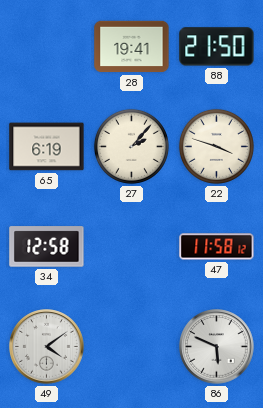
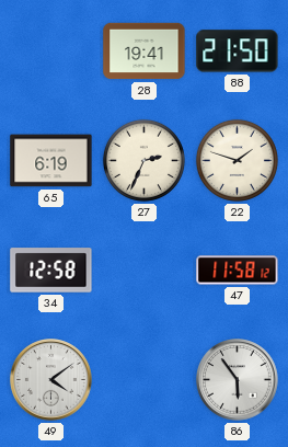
27: 2:07 -> 2:34 (143, 160)
22: 3:48 -> 1:48 (237, 160)
86: 5:49 -> 5:54 (238, 380)
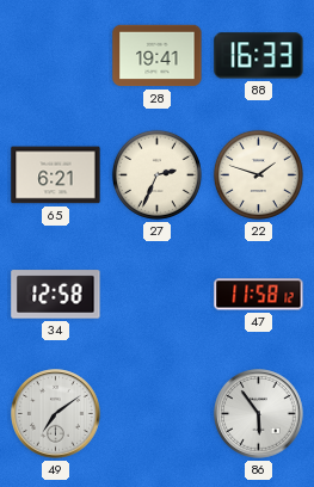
88: 21:50 -> 16:33 (259, 56)
65: 6:19 -> 6:21 (56, 175)
49: 4:09 -> 7:09 (56, 414)
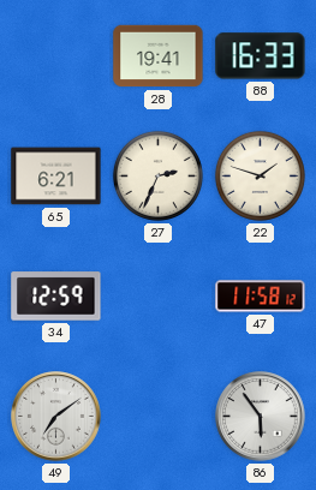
34: 12:58 -> 12:59 (56, 297)
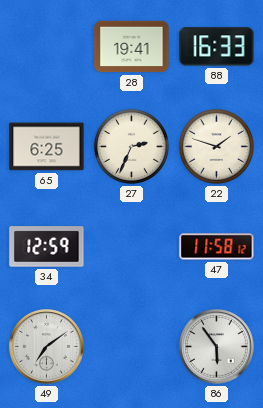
65: 6:21 -> 6:25 (47, 147)
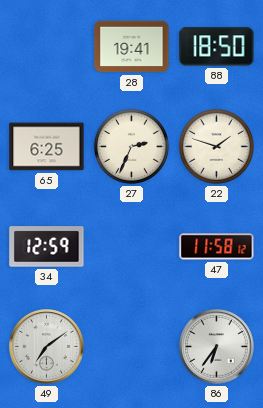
88: 16:33 -> 18:50 (217, 47)
86: 5:54 -> 6:36 (217, 347)
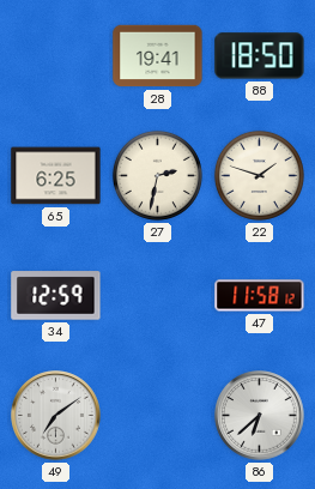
27: 2:34 -> 2:32 (157, 175)
86: 6:36 -> 6:38 (260, 416)
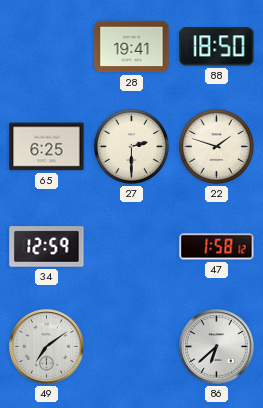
27: 2:32 -> 2:30 (131, 146)
47: 11:58 -> 1:58 (217, 247)
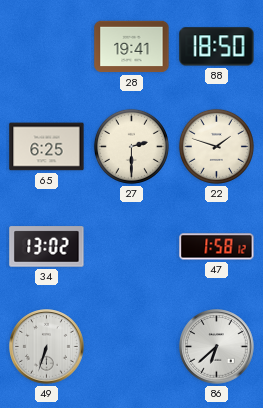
34: 12:59 -> 13:02 (47, 247)
49: 7:09 -> 6:33 (47, 347)
